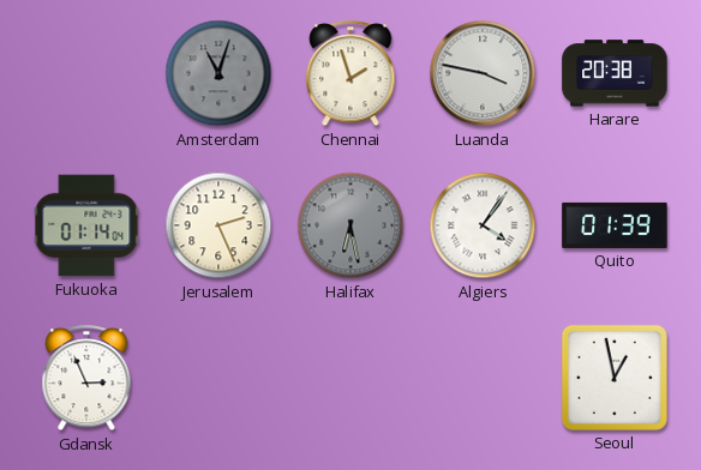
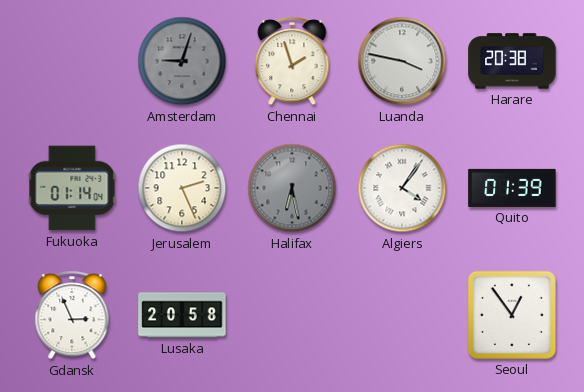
Amsterdam: 11:03 -> 9:03 (182, 61)
Lusaka: none -> 20:58 (182, 315)
Seoul: 12:58 -> 12:54 (512, 315)
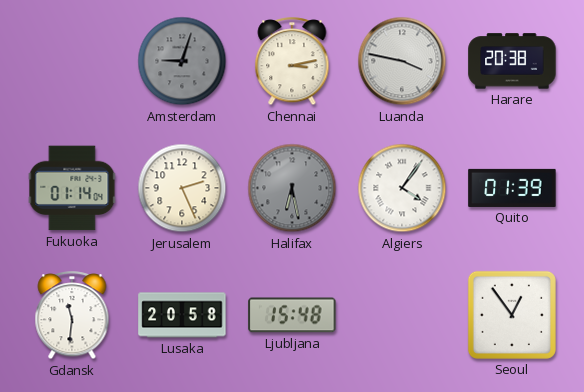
Chennai: 1:57 -> 3:13 (292, 62)
Gdansk: 2:56 -> 11:31 (72, 316)
Ljubljana: none -> 15:48 (292, 315)
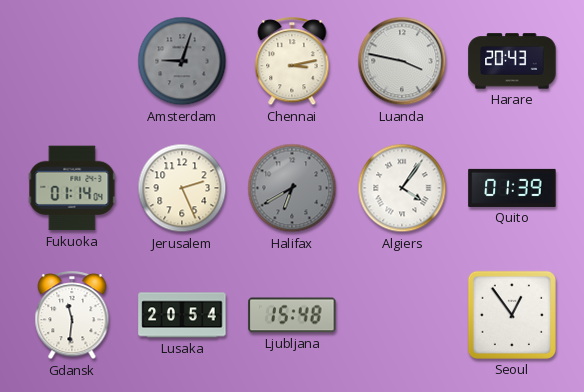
Harare: 20:38 -> 20:43 (512, 61)
Halifax: 6:28 -> 6:40 (292, 188)
Lusaka: 20:58 -> 20:54 (182, 315)
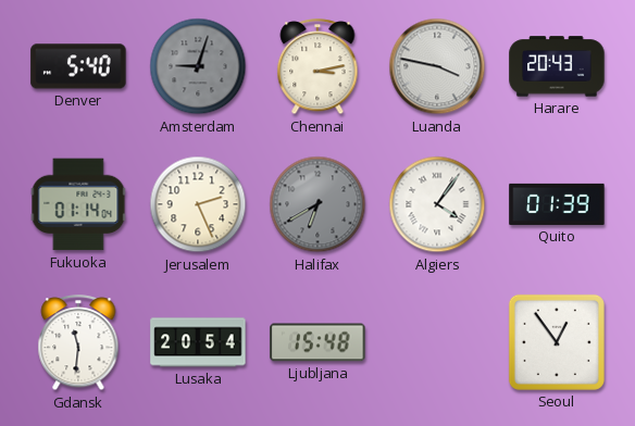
Denver: none -> 5:40 (78, 66)
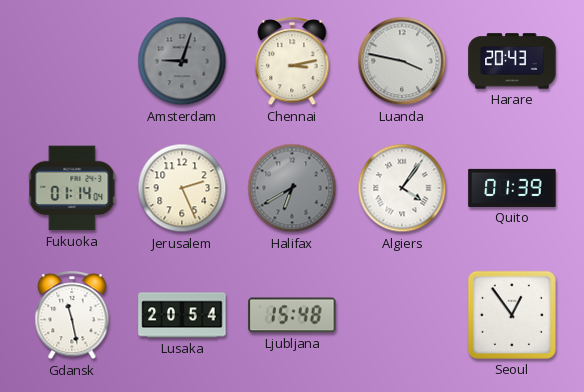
Denver: 5:40 -> none (78, 66)
Gdansk: 11:31 -> 11:28 (72, 316)
